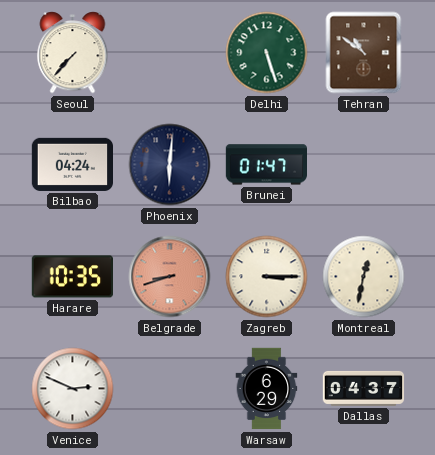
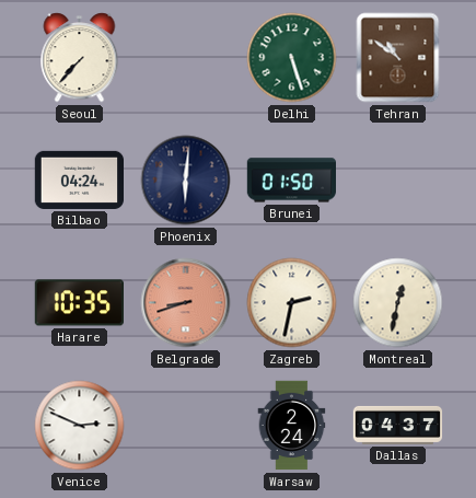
Brunei: 01:47 -> 01:50 (291, 181)
Zagreb: 3:15 -> 2:32 (292, 303)
Warsaw: 6:29 -> 2:24 (292, 426)
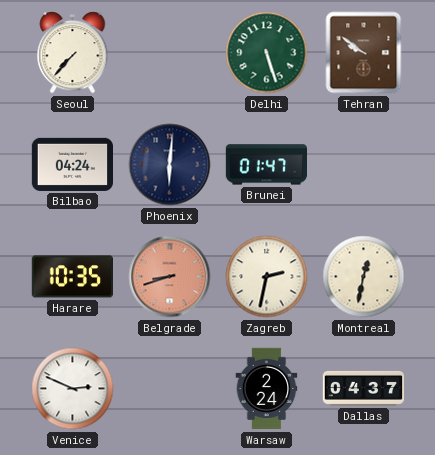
Tehran: 10:51 -> 9:51 (364, 53)
Brunei: 01:50 -> 01:47 (266, 165)
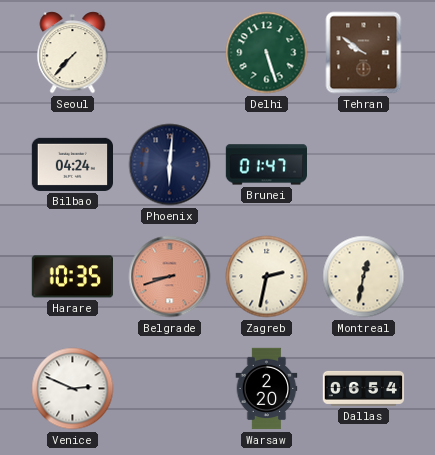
Warsaw: 2:24 -> 2:20 (267, 389)
Dallas: 04:37 -> 06:54 (364, 388)
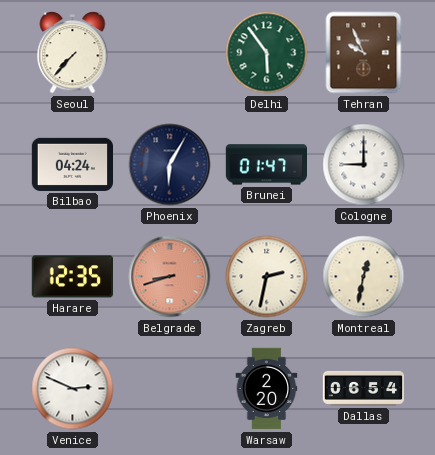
Delhi: 5:27 -> 5:54 (267, 53)
Tehran: 9:51 -> 9:56 (364, 53)
Phoenix: 6:01 -> 6:05 (170, 165)
Cologne: none -> 9:00 (364, 165)
Harare: 10:35 -> 12:35 (72, 277)
